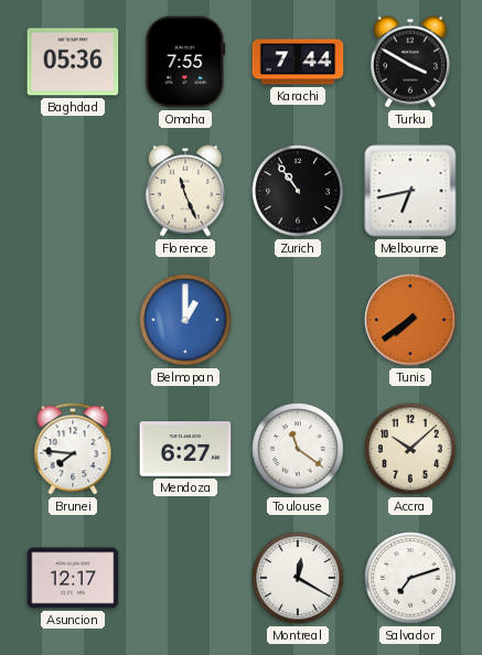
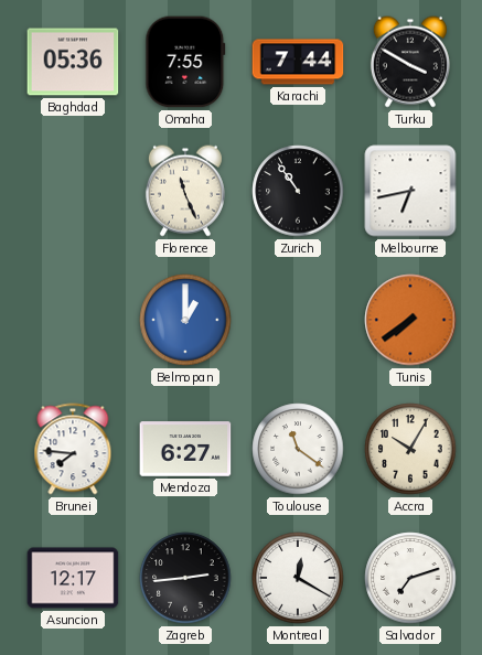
Accra: 10:08 -> 10:05 (410, 449)
Zagreb: none -> 2:44 (185, 578)
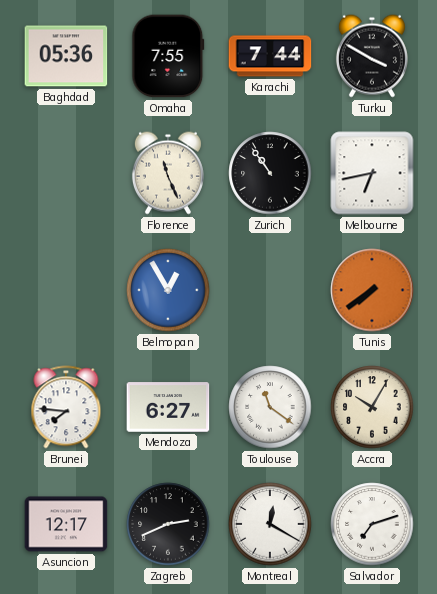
Belmopan: 1:00 -> 12:55 (168, 290)
Zagreb: 2:44 -> 2:41 (168, 524)
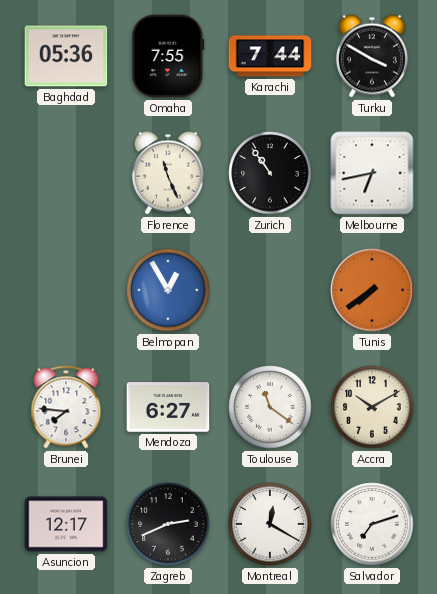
Accra: 10:05 -> 10:10 (372, 407)
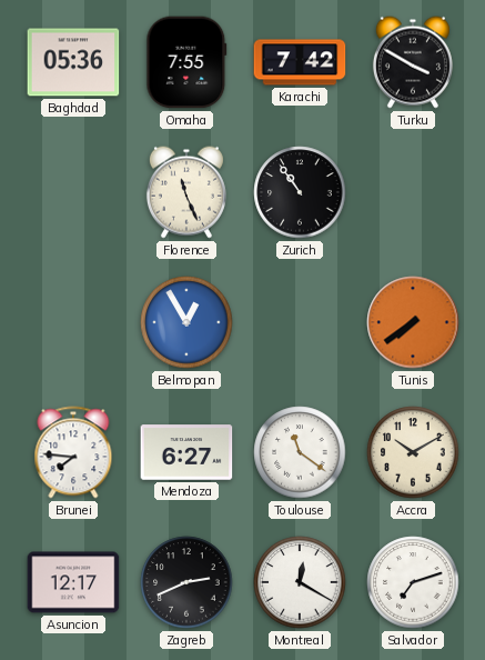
Karachi: 7:44 -> 7:42 (300, 62)
Melbourne: 6:43 -> none (372, 173)
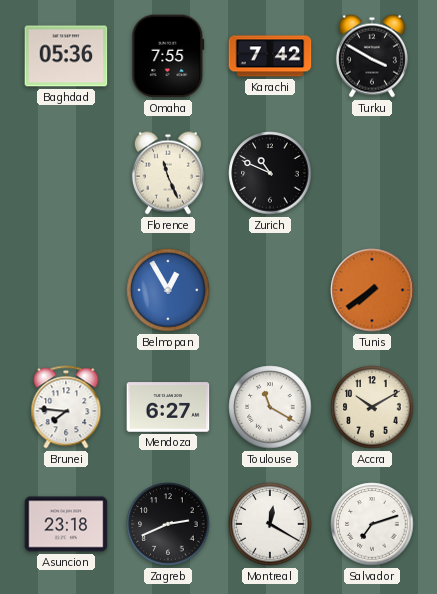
Zurich: 10:54 -> 10:49 (270, 173)
Toulouse: 11:21 -> 11:20 (270, 407)
Asuncion: 12:17 -> 23:18 (66, 524)
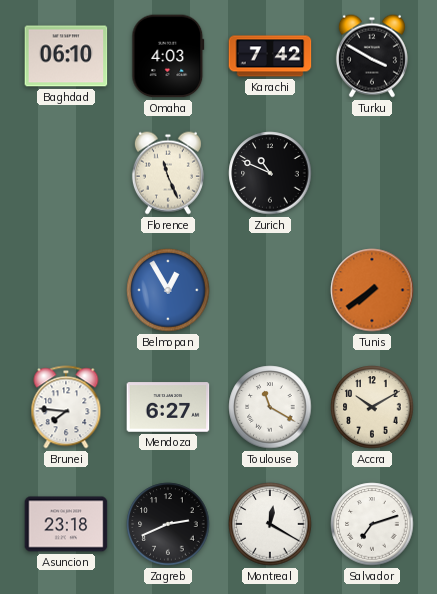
Baghdad: 05:36 -> 06:10 (66, 56)
Omaha: 7:55 -> 4:03 (168, 56)
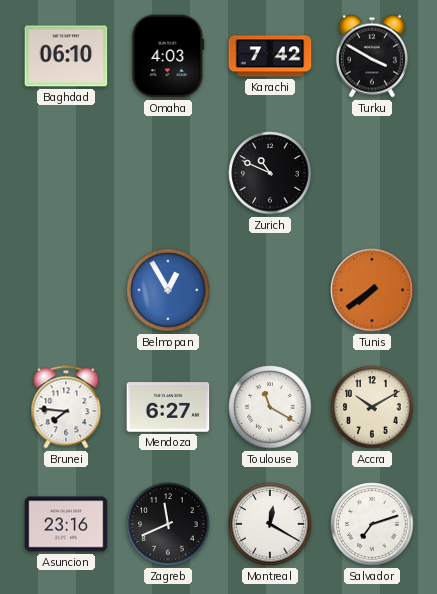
Florence: 11:26 -> none (168, 173)
Asuncion: 23:18 -> 23:16 (66, 524)
Zagreb: 2:41 -> 11:41 (168, 524)
